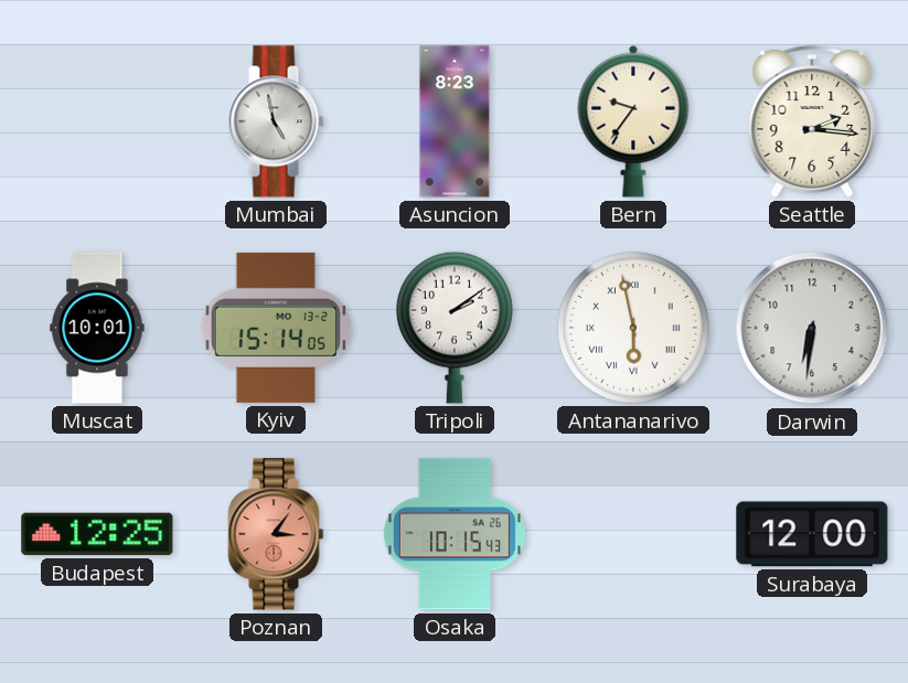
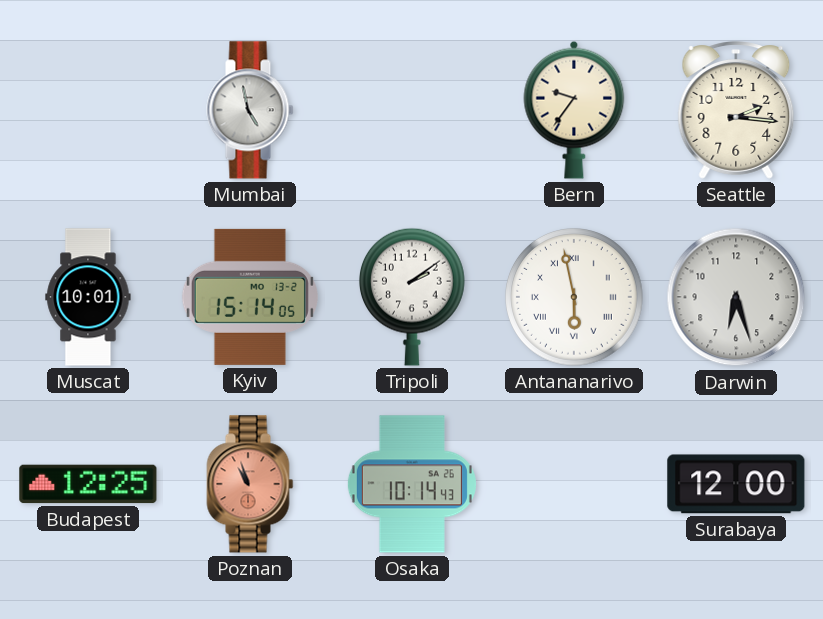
Asuncion: 8:23 -> none (455, 121)
Darwin: 6:31 -> 6:27 (736, 297)
Poznan: 3:06 -> 10:57 (250, 484)
Osaka: 10:15 -> 10:14 (412, 484)
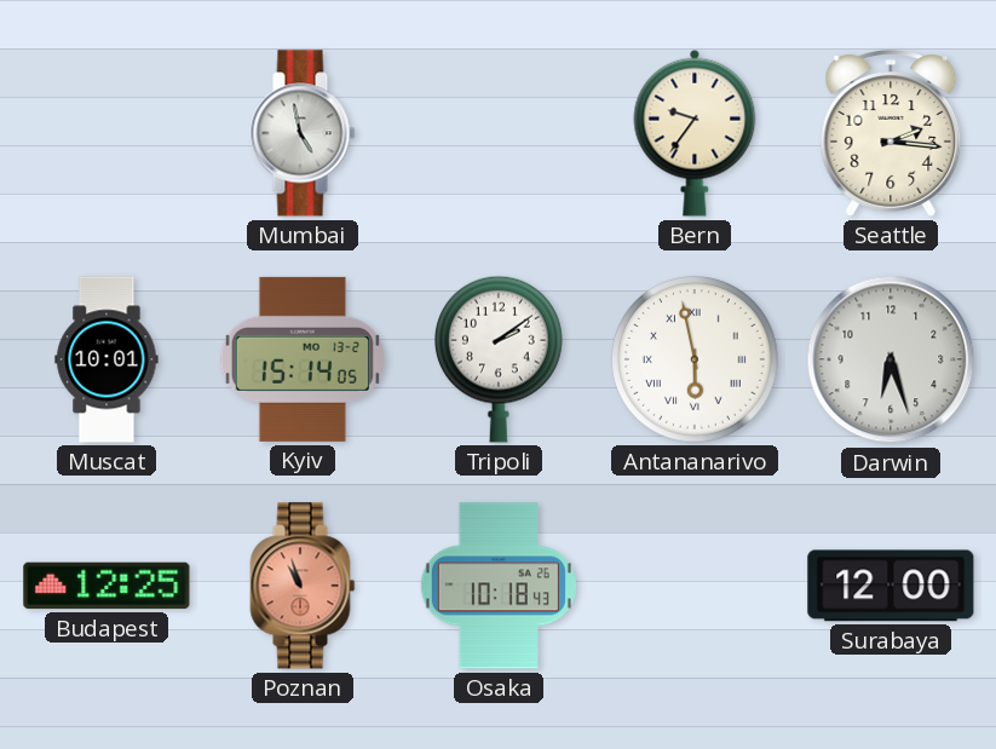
Osaka: 10:14 -> 10:18 (499, 586)
